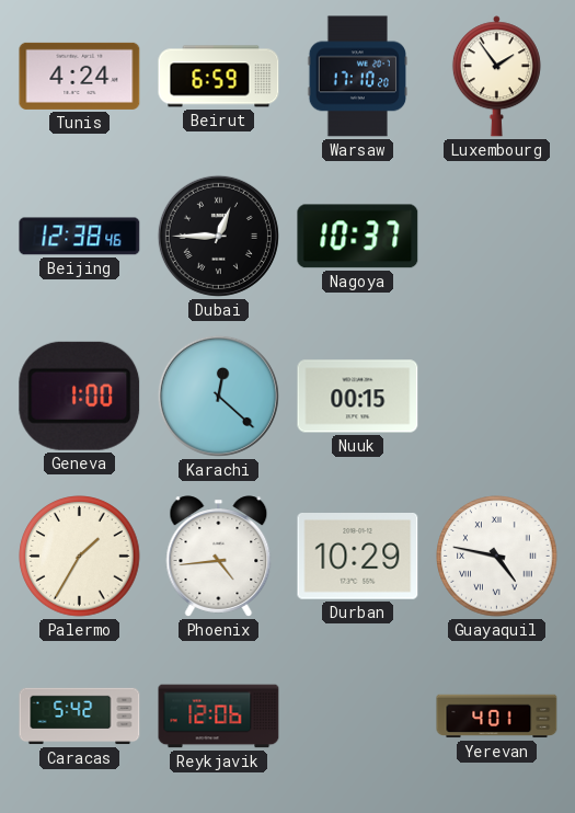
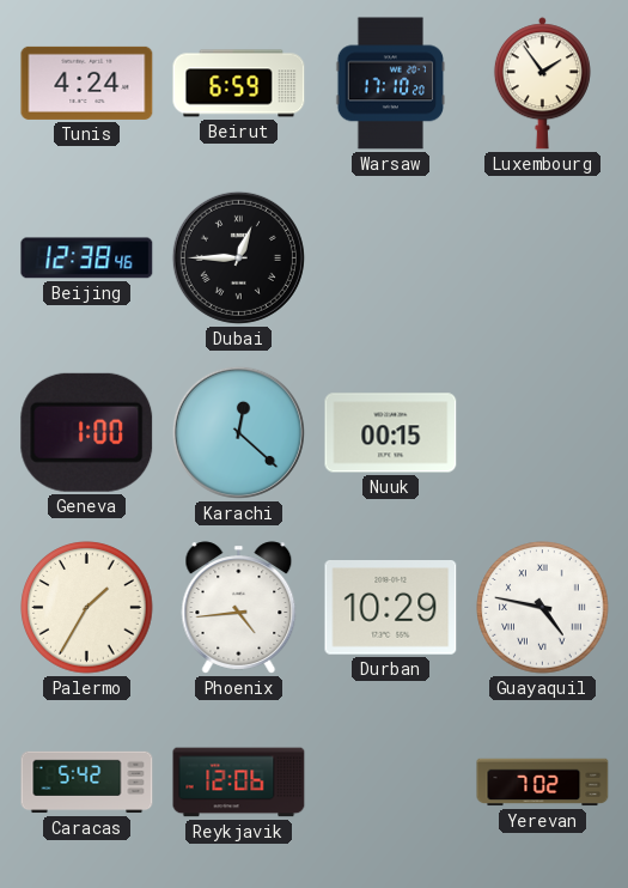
Nagoya: 10:37 -> none (358, 237)
Yerevan: 4:01 -> 7:02 (543, 783)
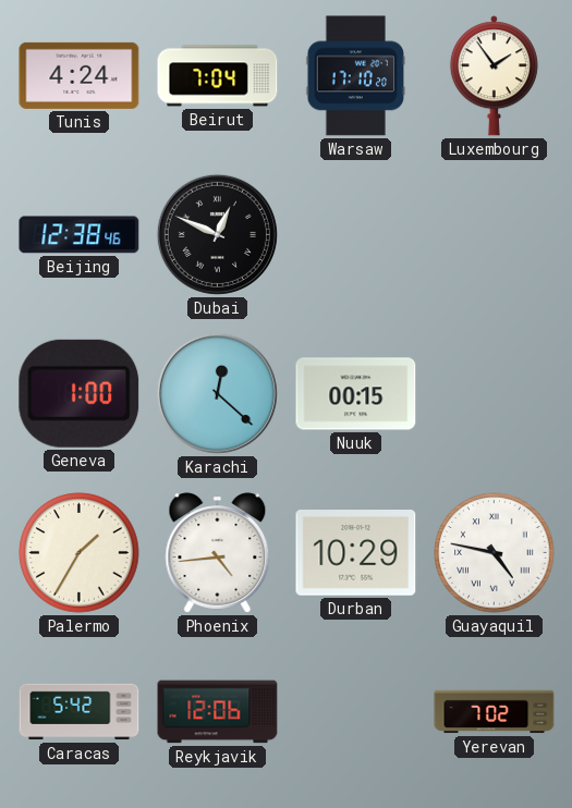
Beirut: 6:59 -> 7:04 (218, 76)
Dubai: 12:45 -> 12:49 (217, 234)
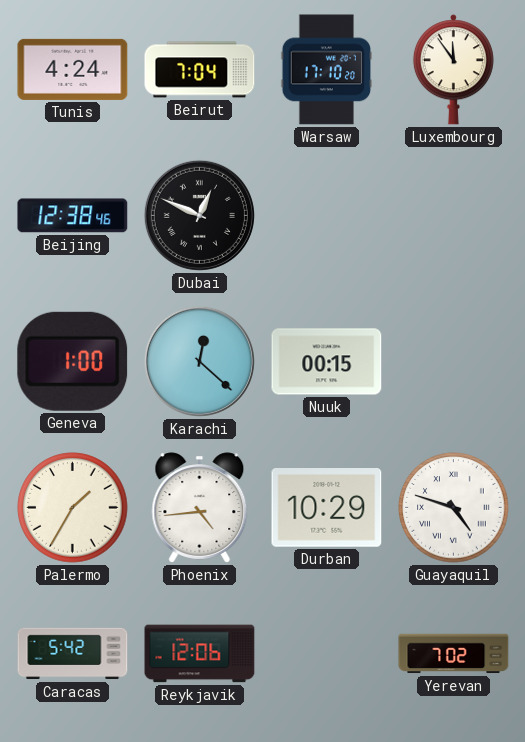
Luxembourg: 1:54 -> 11:54 (453, 70)
Guayaquil: 4:47 -> 4:48 (454, 508)
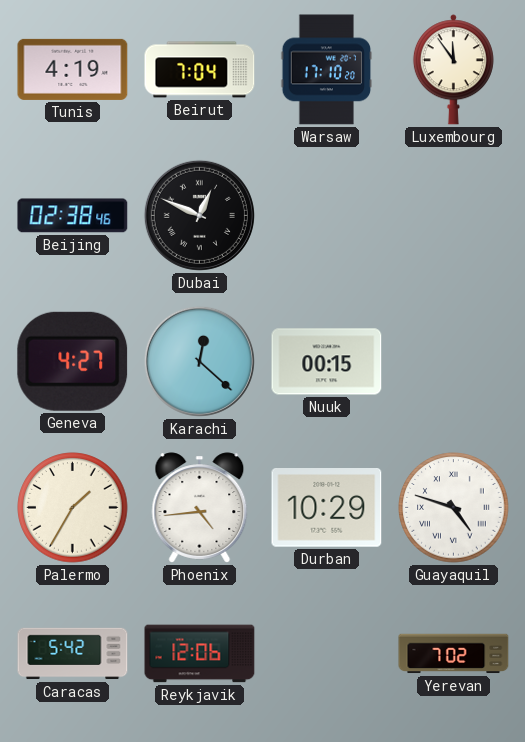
Tunis: 4:24 -> 4:19 (73, 69)
Beijing: 12:38 -> 02:38 (73, 216)
Geneva: 1:00 -> 4:27 (73, 361)
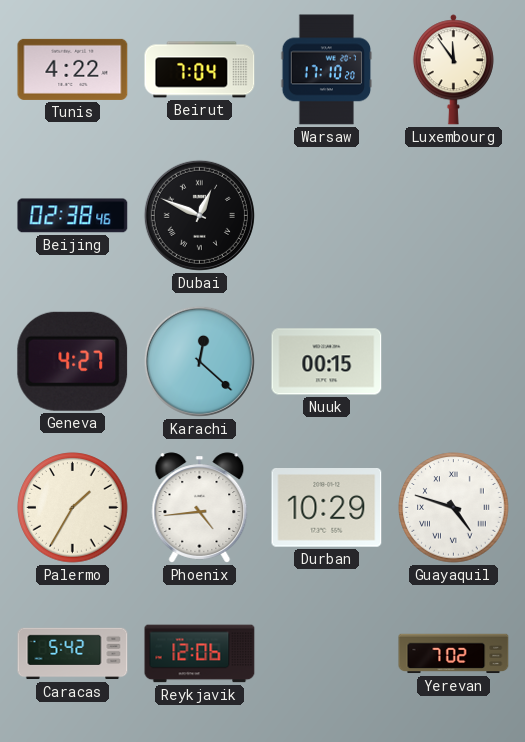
Tunis: 4:19 -> 4:22 (73, 69)
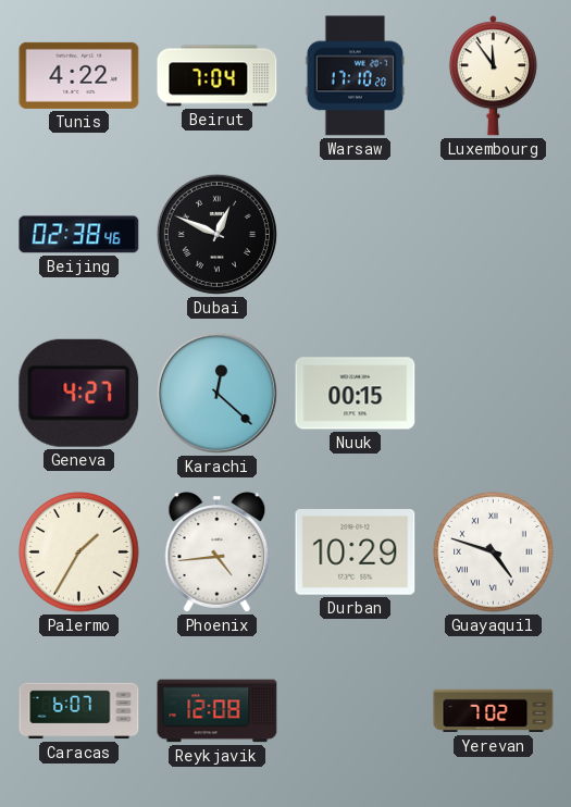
Caracas: 5:42 -> 6:07 (79, 711)
Reykjavik: 12:06 -> 12:08 (218, 711)
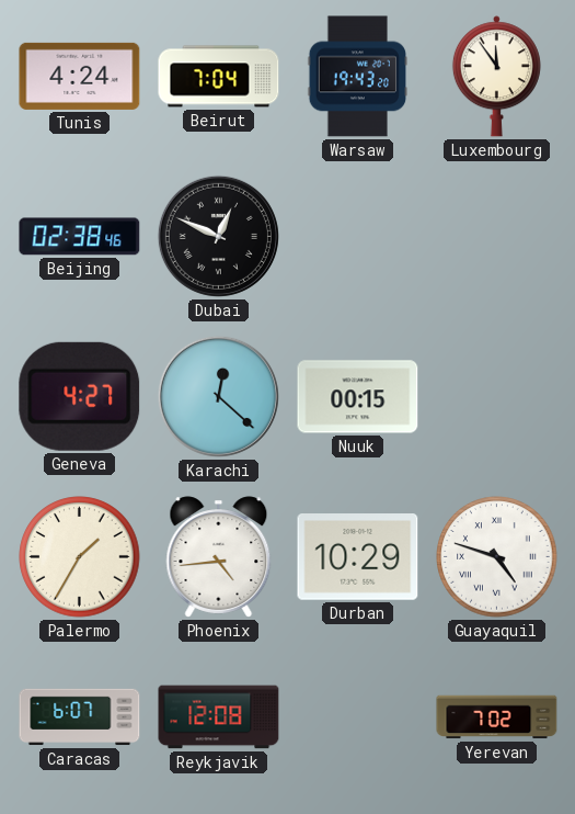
Tunis: 4:22 -> 4:24 (80, 76)
Warsaw: 17:10 -> 19:43 (358, 77)
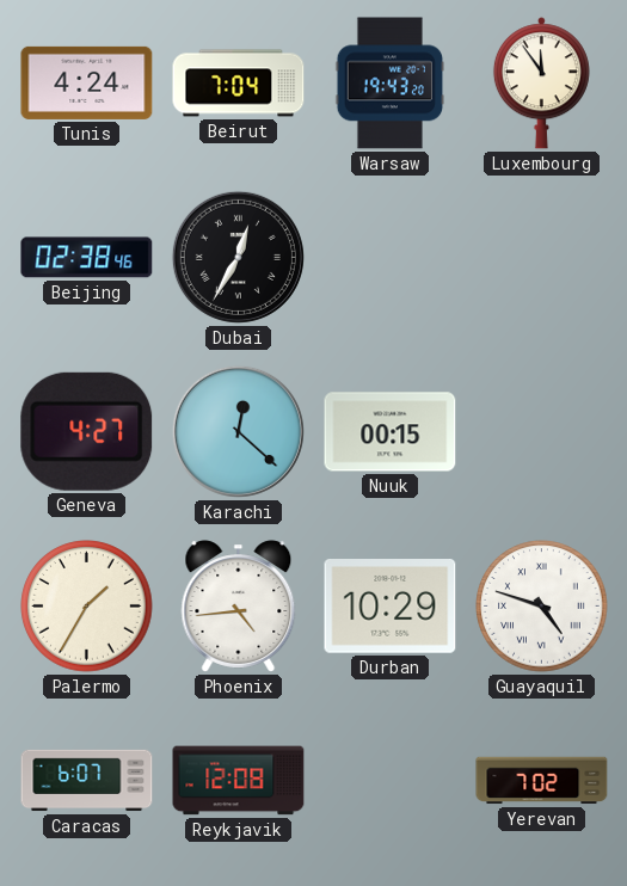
Dubai: 12:49 -> 12:35 (238, 257)
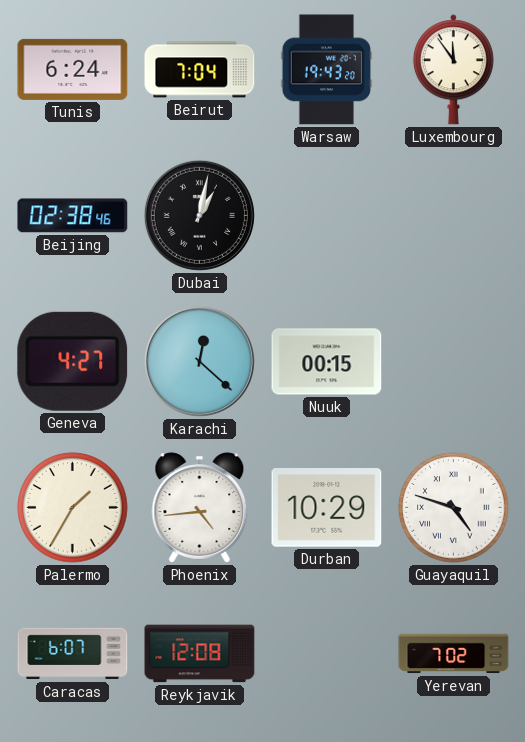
Tunis: 4:24 -> 6:24 (73, 69)
Dubai: 12:35 -> 1:02 (199, 215)
